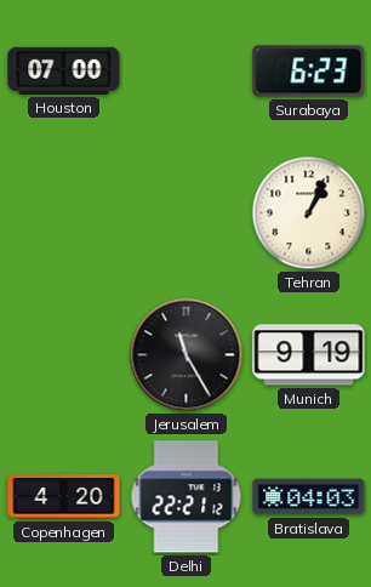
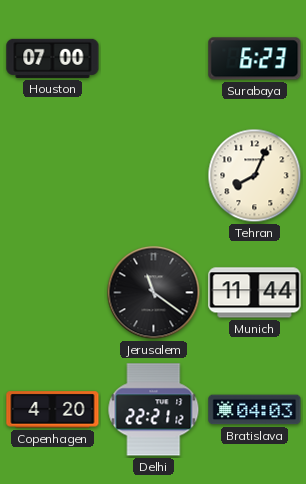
Tehran: 1:04 -> 8:04 (255, 176)
Jerusalem: 11:25 -> 11:21 (154, 293)
Munich: 9:19 -> 11:44 (255, 293)
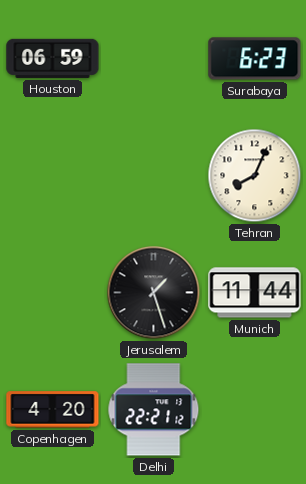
Houston: 07:00 -> 06:59 (53, 58)
Jerusalem: 11:21 -> 1:27 (154, 293)
Bratislava: 04:03 -> none (255, 410)
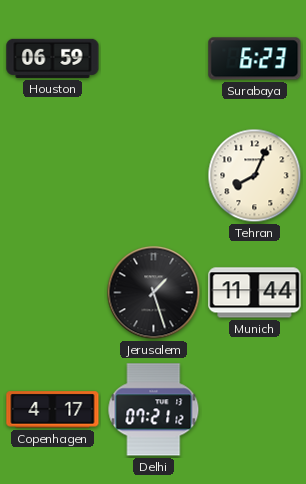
Copenhagen: 4:20 -> 4:17 (53, 410)
Delhi: 22:21 -> 07:21 (154, 410)
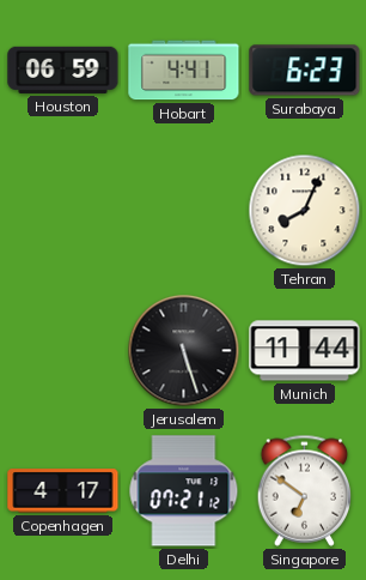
Hobart: none -> 4:41 (184, 71)
Jerusalem: 1:27 -> 5:27 (184, 351)
Singapore: none -> 6:51 (305, 490)
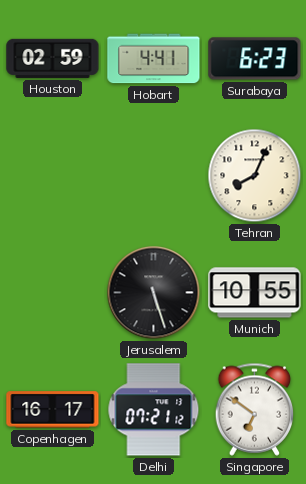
Houston: 06:59 -> 02:59 (53, 58)
Munich: 11:44 -> 10:55 (255, 293)
Copenhagen: 4:17 -> 16:17 (53, 410)
